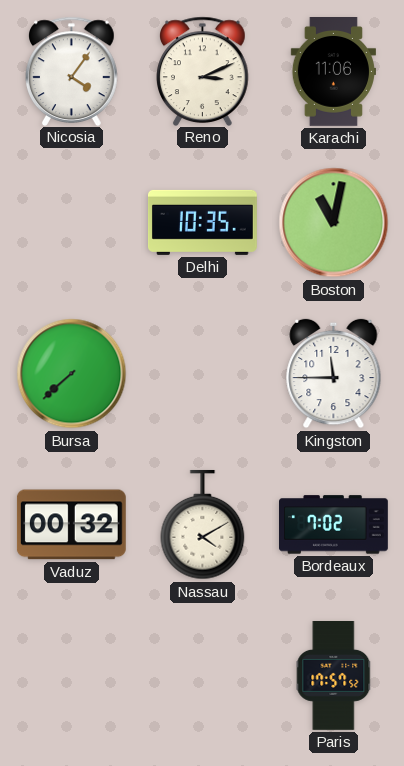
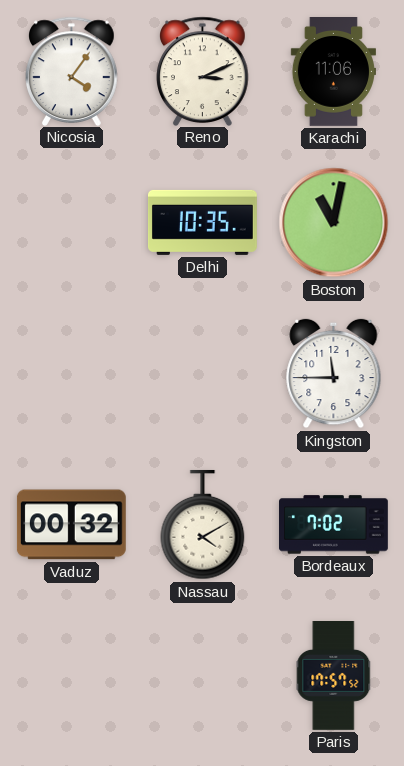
Bursa: 7:38 -> none (72, 374)
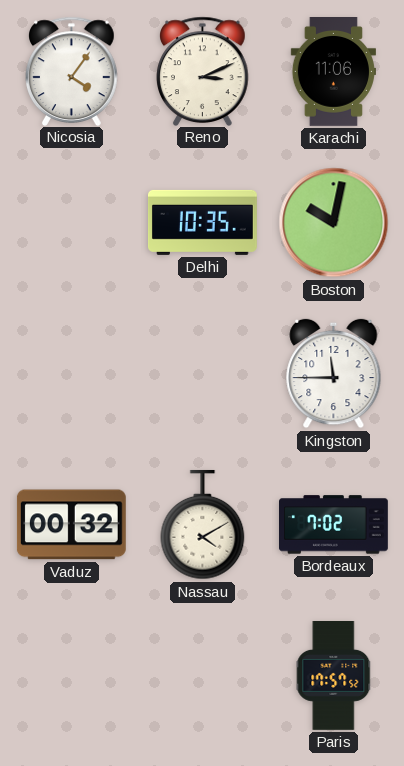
Boston: 11:02 -> 10:02 (334, 223)
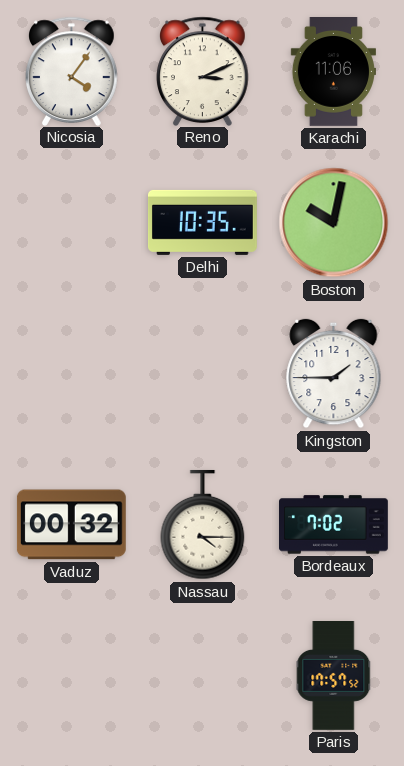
Kingston: 11:45 -> 1:45 (334, 374)
Nassau: 4:10 -> 4:15 (203, 525)
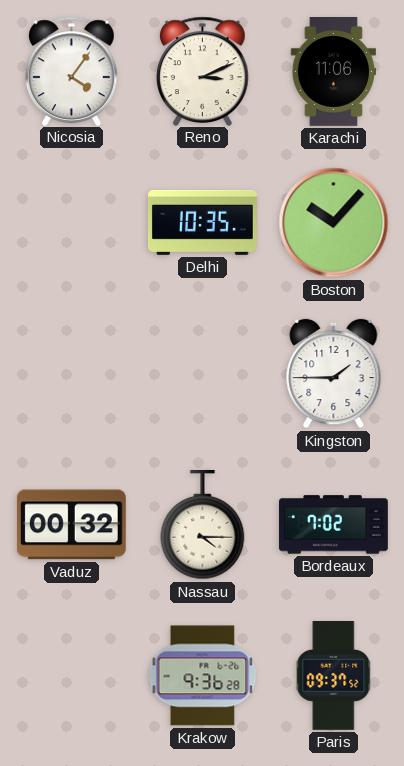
Boston: 10:02 -> 10:07 (334, 223)
Krakow: none -> 9:36 (203, 676)
Paris: 17:57 -> 09:37 (334, 676)
